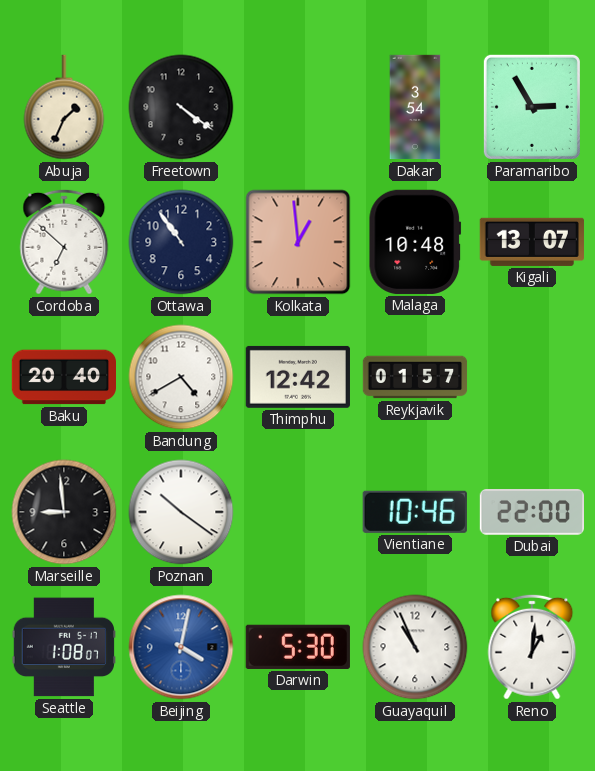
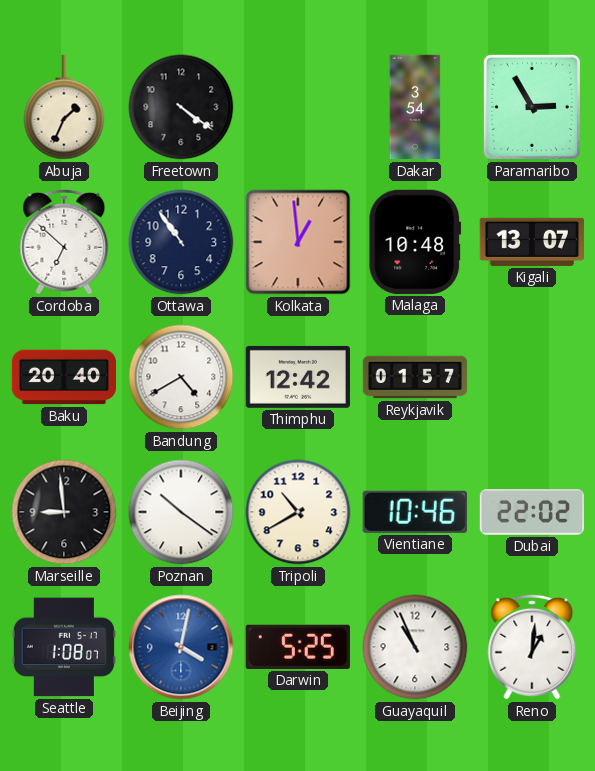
Tripoli: none -> 10:40 (298, 512)
Dubai: 22:00 -> 22:02 (531, 512)
Darwin: 5:30 -> 5:25 (298, 647)
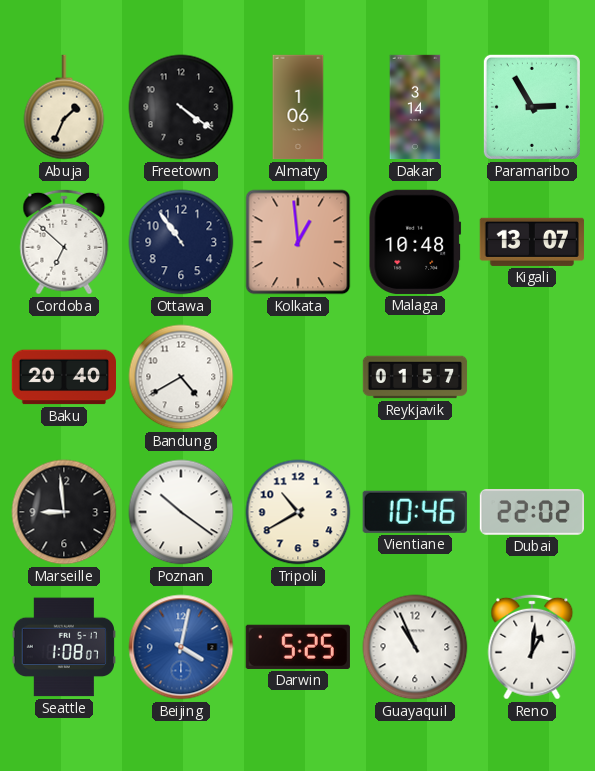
Almaty: none -> 1:06 (298, 107)
Dakar: 3:54 -> 3:14 (415, 107)
Thimphu: 12:42 -> none (298, 377)
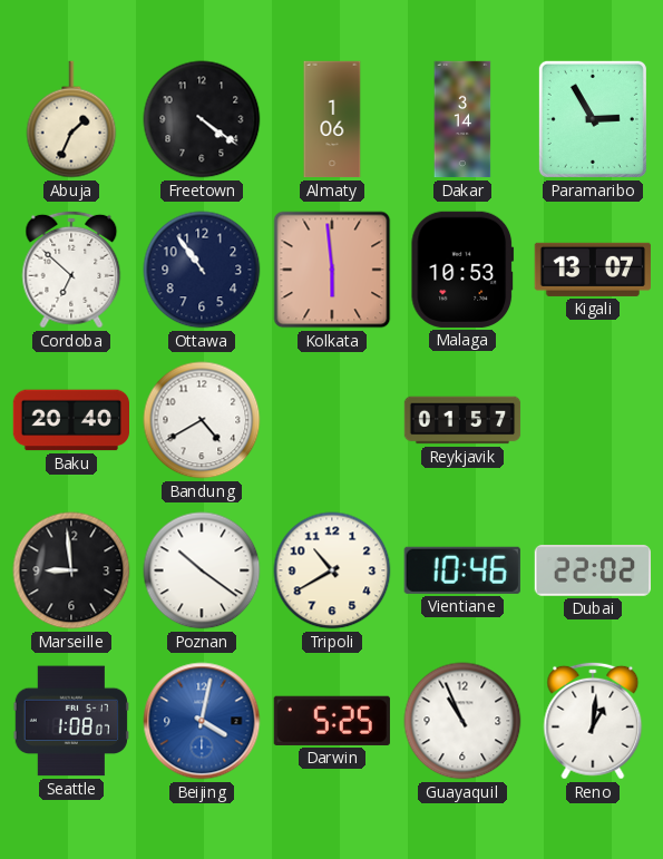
Kolkata: 12:59 -> 5:59 (332, 270)
Malaga: 10:48 -> 10:53 (462, 270)
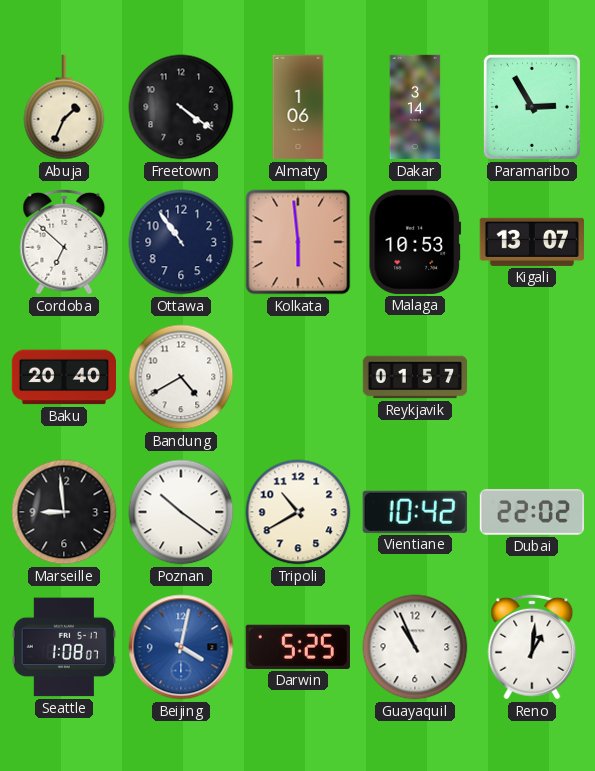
Vientiane: 10:46 -> 10:42 (415, 512)
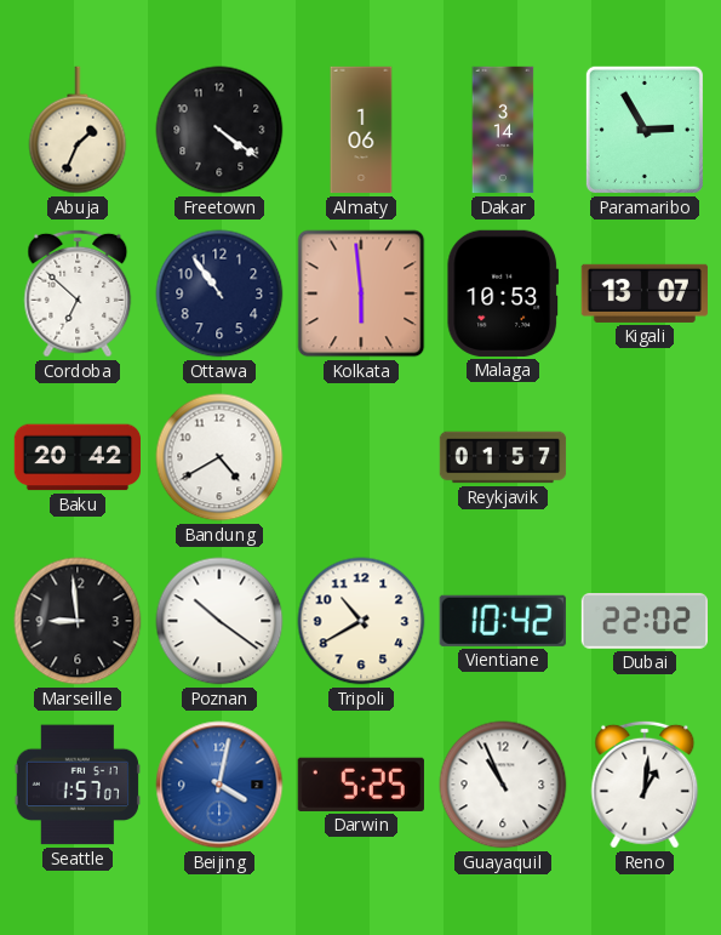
Baku: 20:40 -> 20:42 (76, 457)
Seattle: 1:08 -> 1:57 (78, 785)
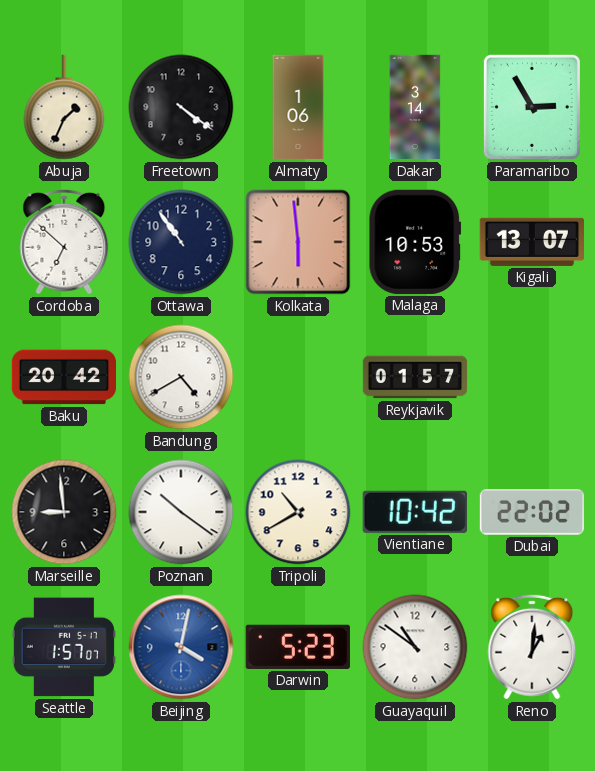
Darwin: 5:25 -> 5:23 (298, 647)
Guayaquil: 10:56 -> 10:51 (415, 647)
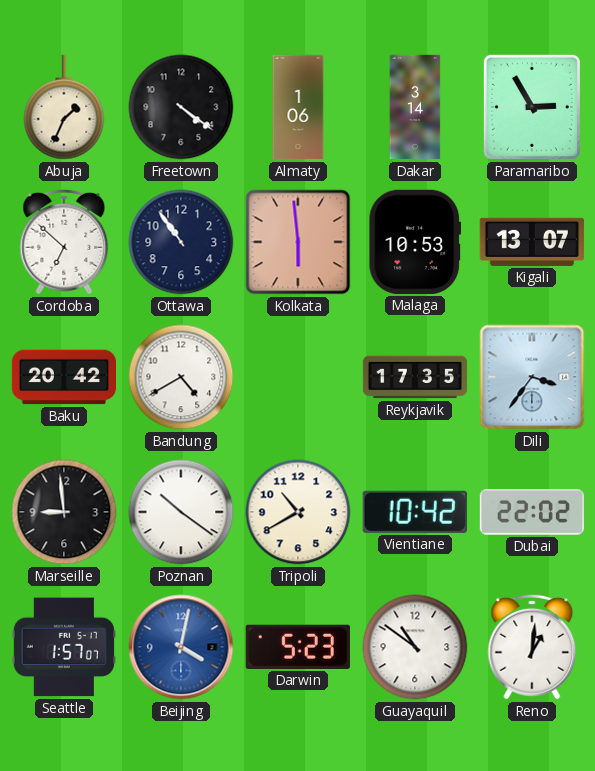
Reykjavik: 01:57 -> 17:35 (415, 377)
Dili: none -> 3:36 (532, 377)
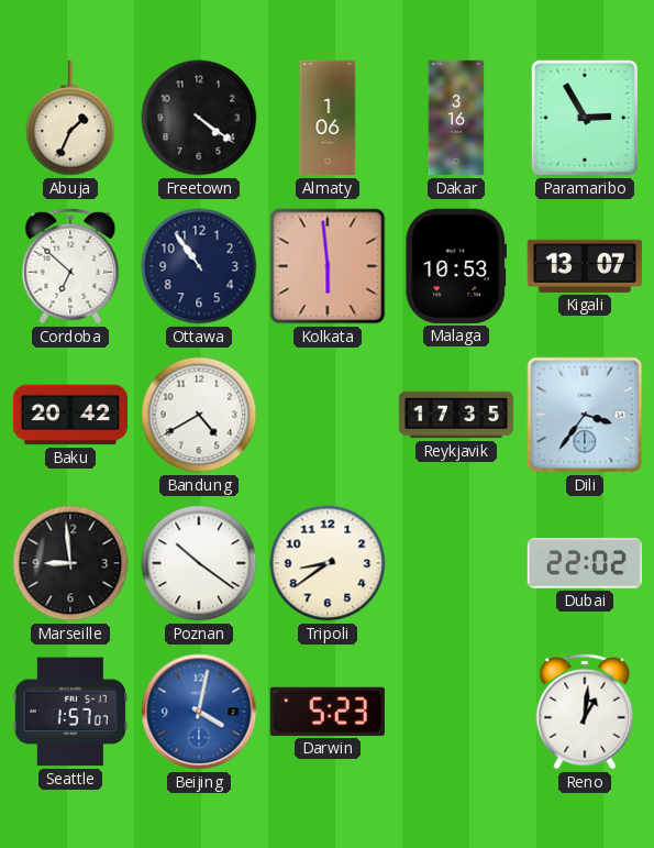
Dakar: 3:14 -> 3:16 (456, 118)
Tripoli: 10:40 -> 8:39 (328, 563)
Vientiane: 10:42 -> none (415, 512)
Guayaquil: 10:51 -> none (415, 647)
